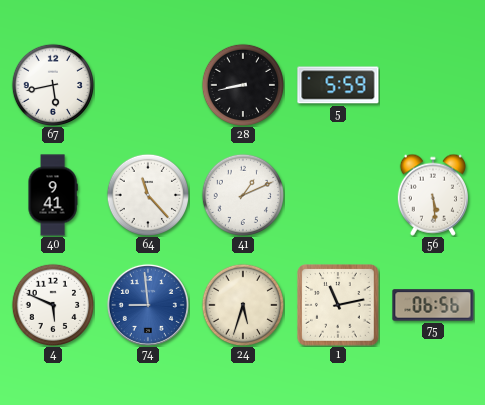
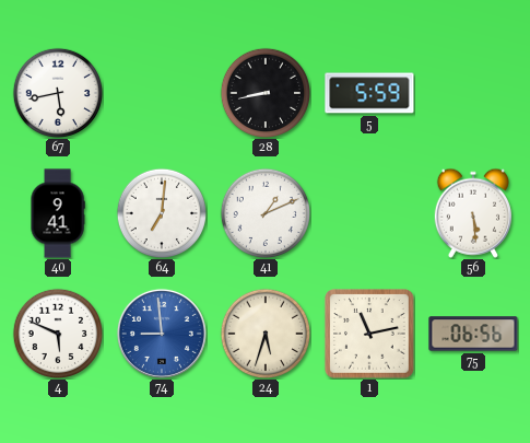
64: 11:23 -> 7:01 (161, 212)
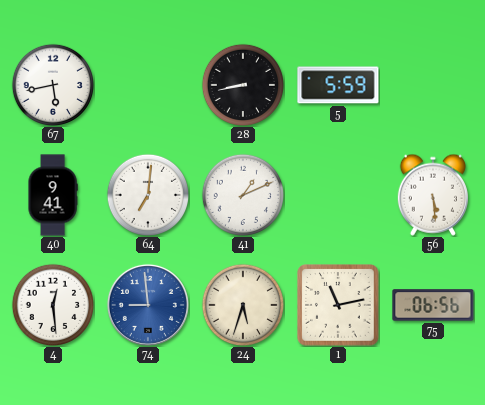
4: 5:49 -> 12:29 (52, 304)
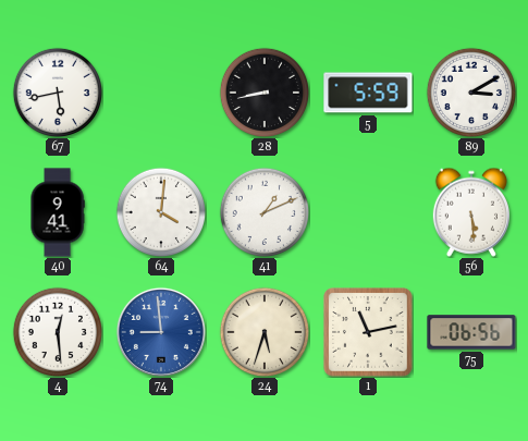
89: none -> 3:10 (470, 91)
64: 7:01 -> 4:01 (160, 211)
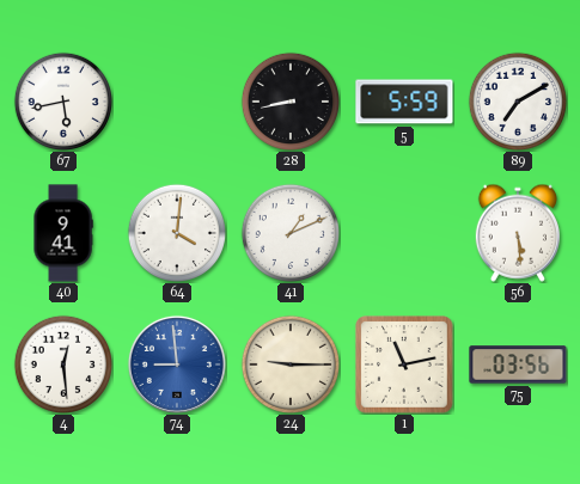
89: 3:10 -> 7:10 (517, 100)
24: 5:33 -> 9:15 (289, 363)
75: 06:56 -> 03:56 (518, 364)
